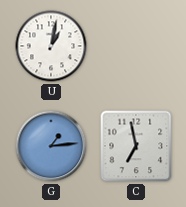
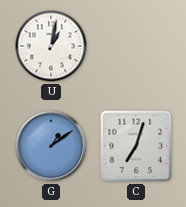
G: 1:14 -> 1:09 (51, 146)
C: 6:58 -> 7:03 (136, 146)
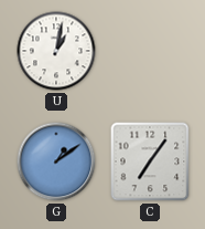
C: 7:03 -> 7:06 (150, 162)
